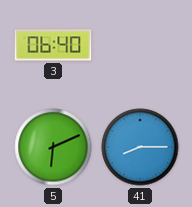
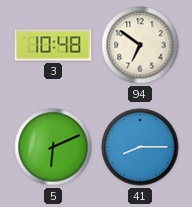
3: 06:40 -> 10:48 (53, 45)
94: none -> 6:51 (140, 45)
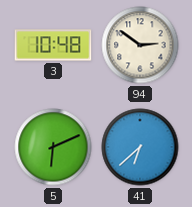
94: 6:51 -> 2:51 (140, 45)
41: 8:15 -> 6:38 (140, 147)
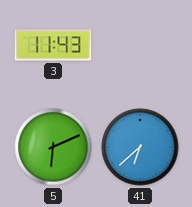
3: 10:48 -> 11:43 (53, 45)
94: 2:51 -> none (140, 45)
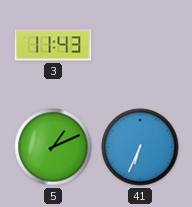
5: 6:11 -> 1:11 (53, 147)
41: 6:38 -> 6:34 (140, 147)
